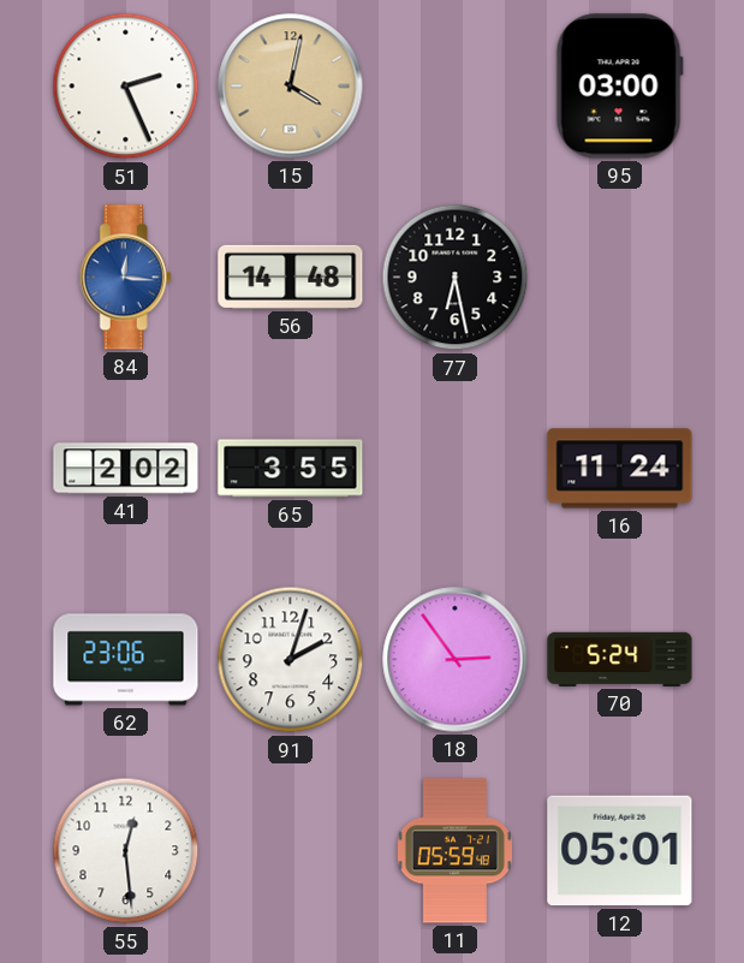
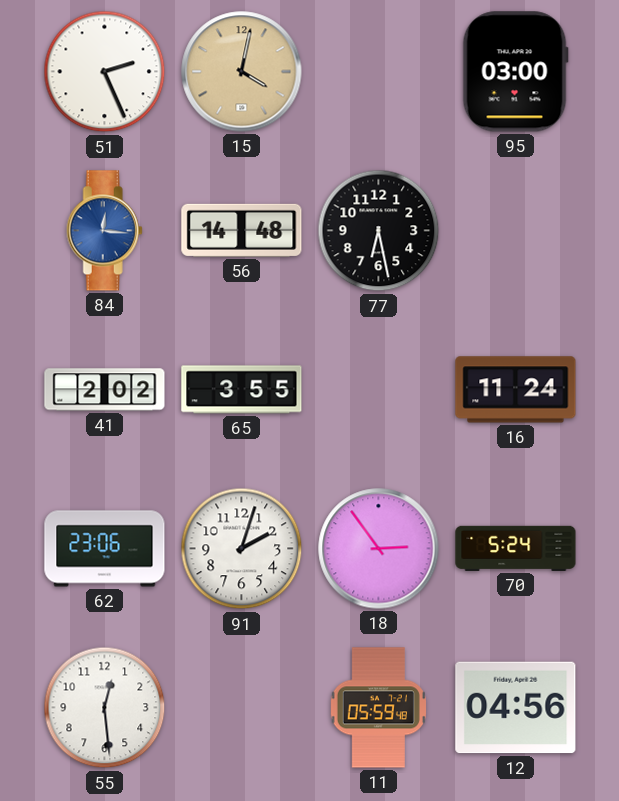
12: 05:01 -> 04:56 (516, 708)
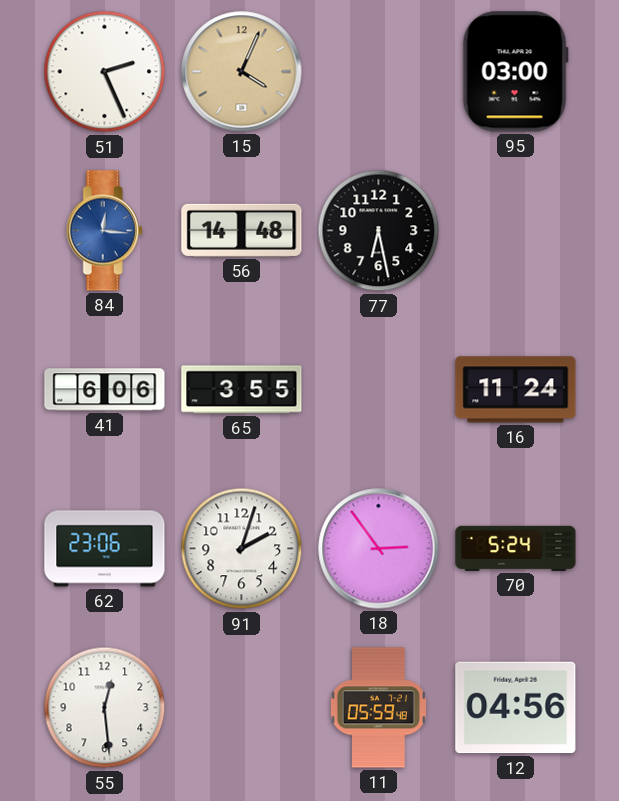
15: 4:02 -> 4:04 (242, 72)
41: 2:02 -> 6:06 (105, 390)
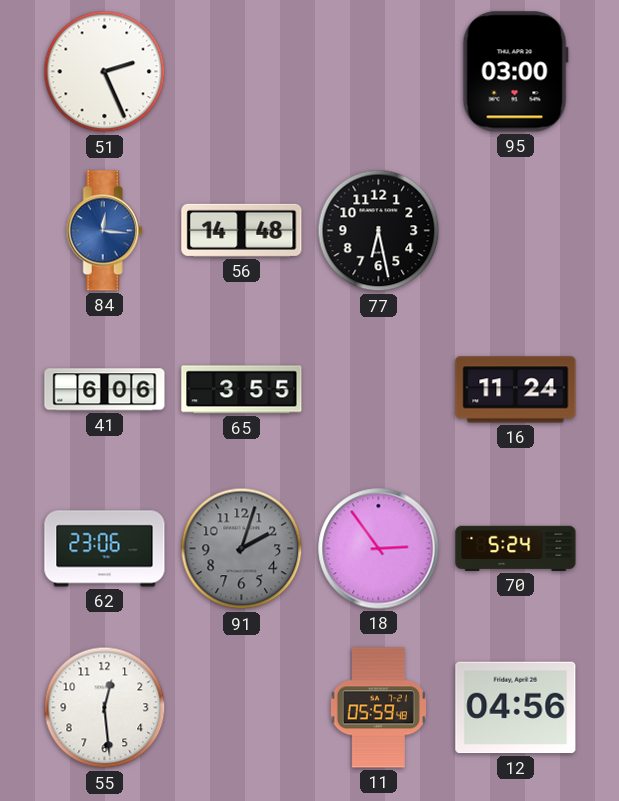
15: 4:04 -> none (242, 72)
91 dial: white -> grey (242, 549)
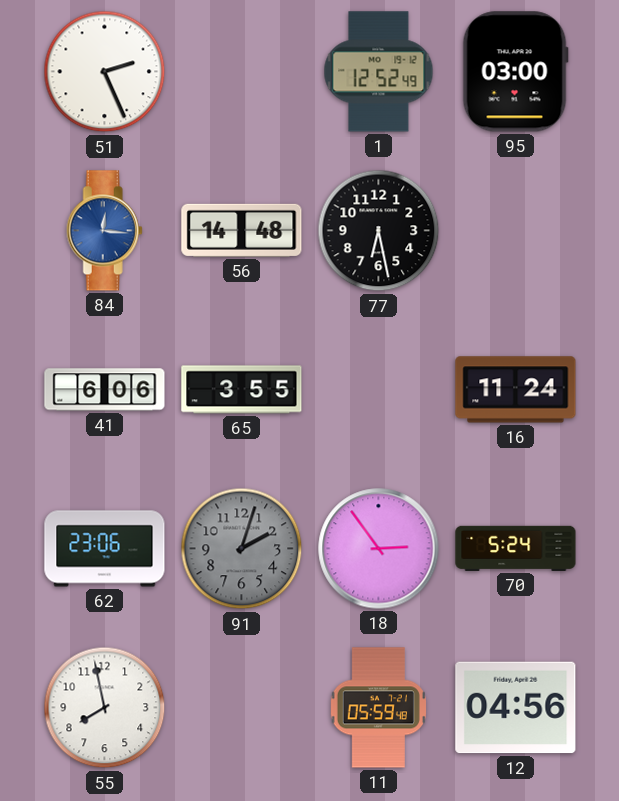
1: none -> 12:52 (379, 72)
55: 12:29 -> 7:58 (105, 708)
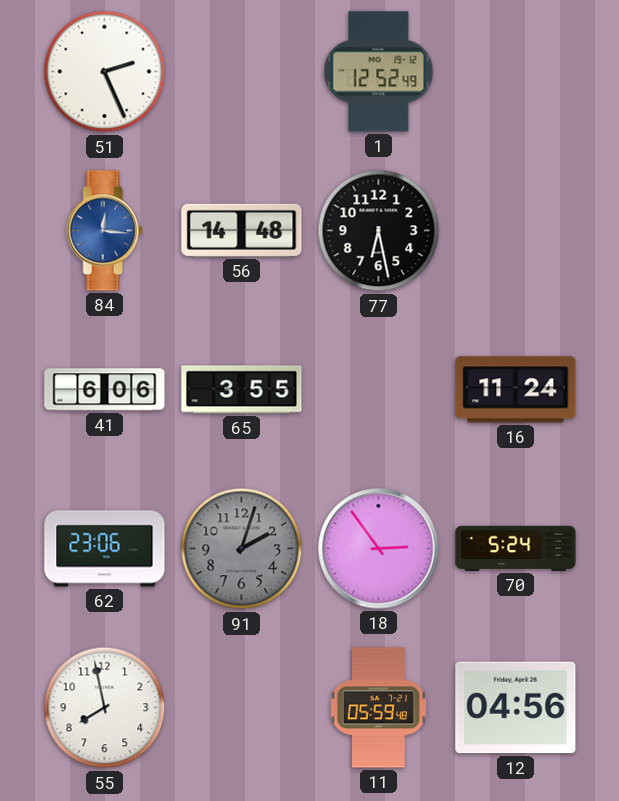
95: 03:00 -> none (515, 72)
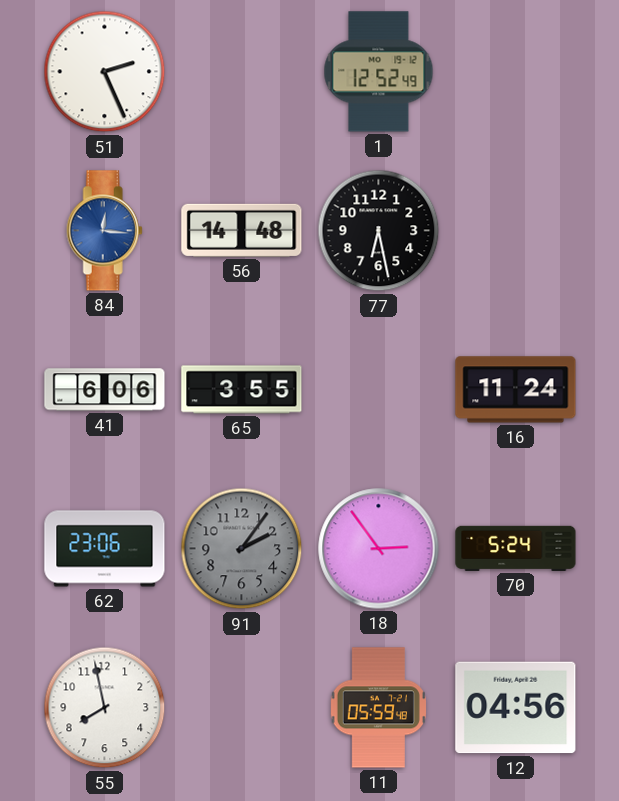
91: 2:03 -> 2:06 (242, 549)
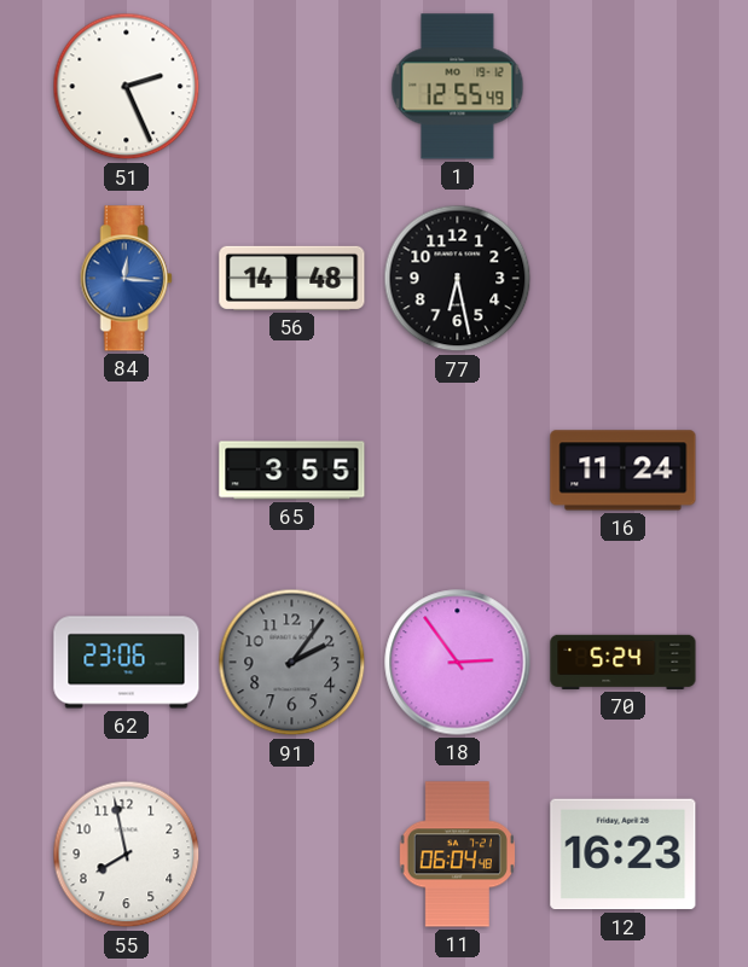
1: 12:52 -> 12:55 (458, 87)
41: 6:06 -> none (105, 390)
11: 05:59 -> 06:04 (457, 855)
12: 04:56 -> 16:23 (624, 855)
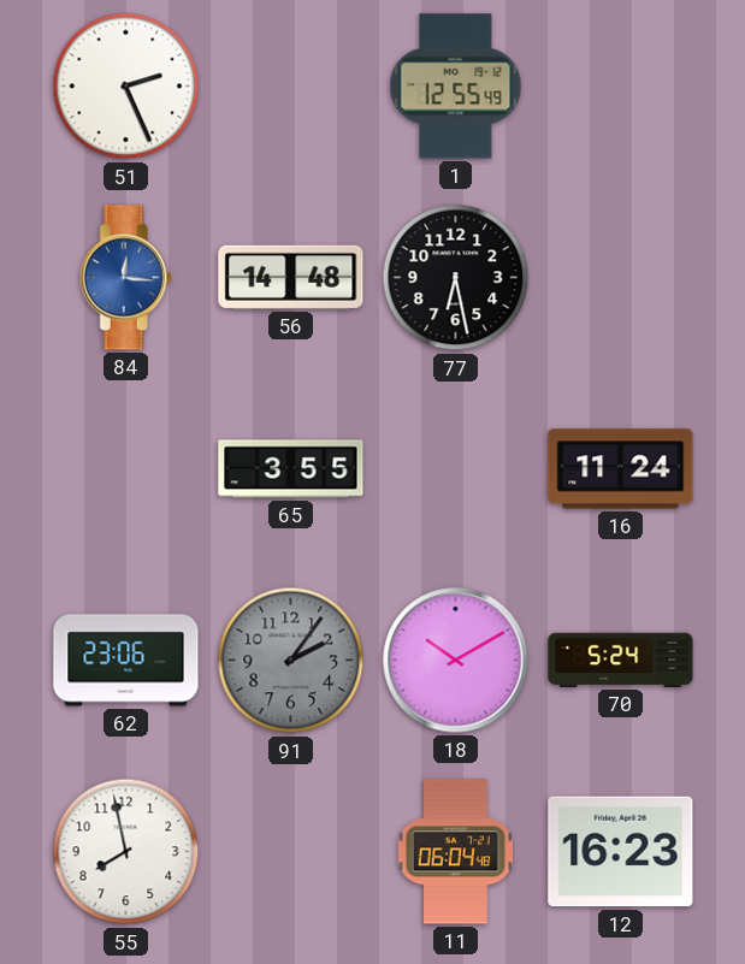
18: 2:54 -> 10:10 (456, 661)
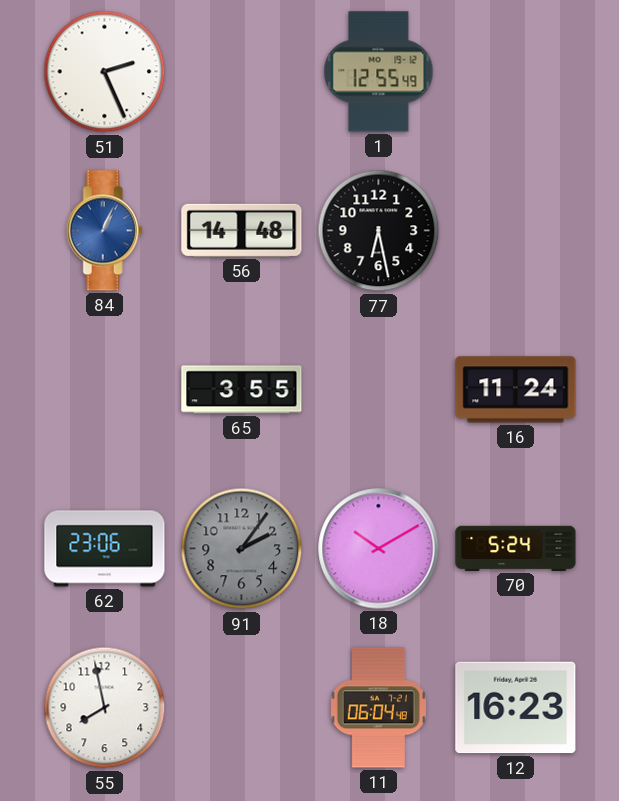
84: 12:16 -> 1:04 (104, 231)
